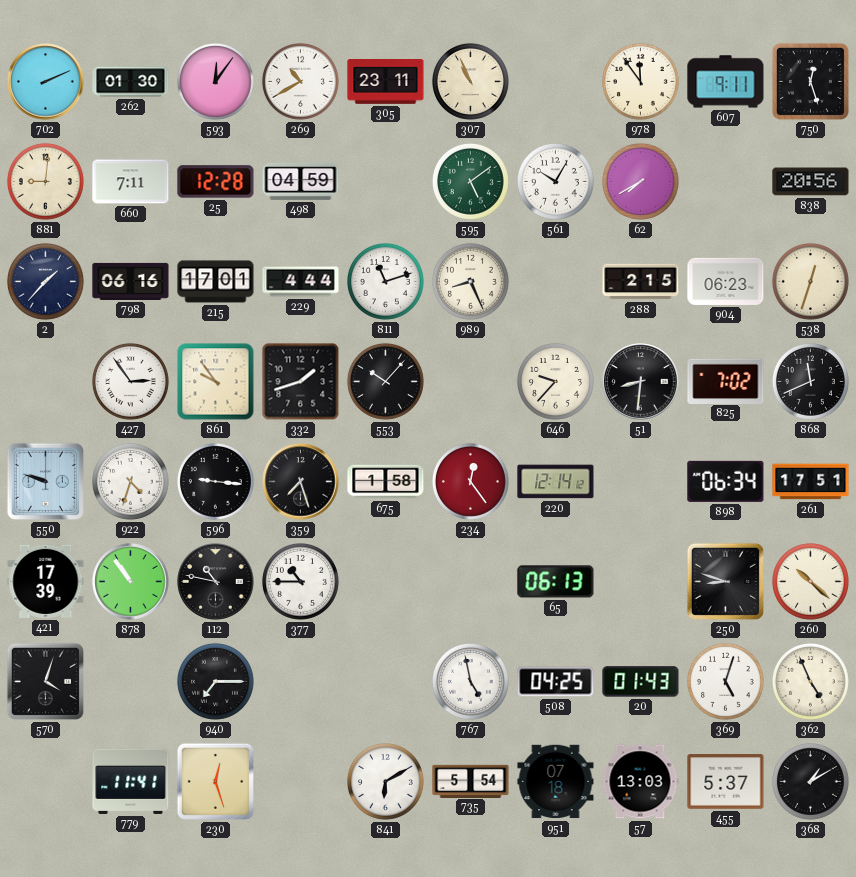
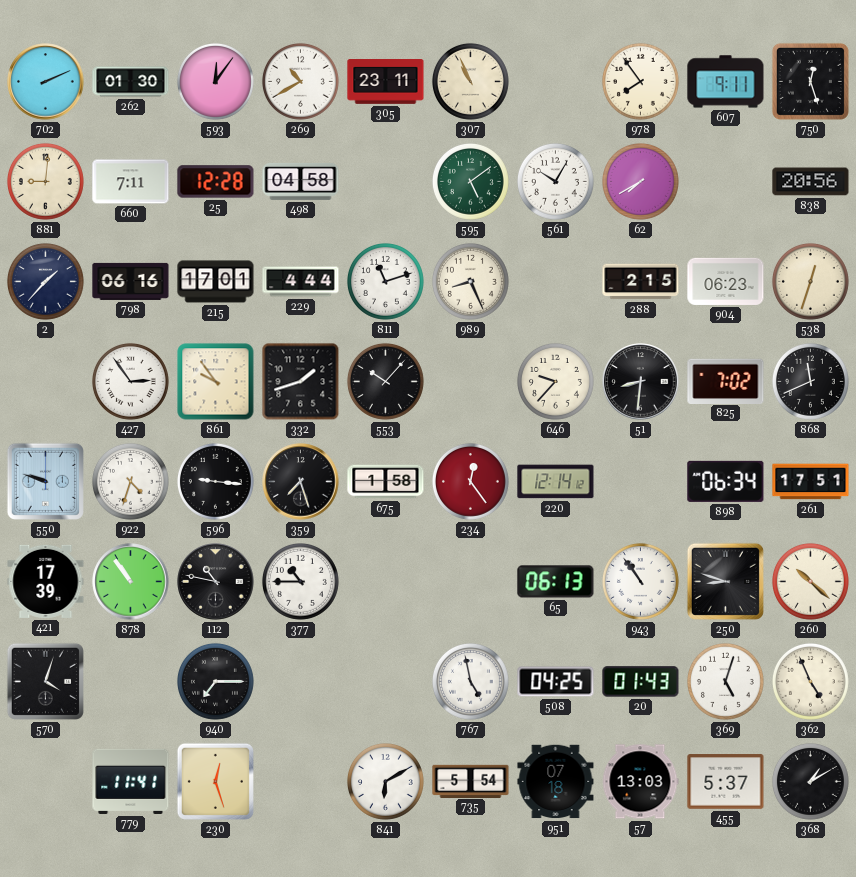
978: 11:54 -> 7:54 (640, 81)
498: 04:59 -> 04:58 (301, 181)
943: none -> 10:54 (640, 581)
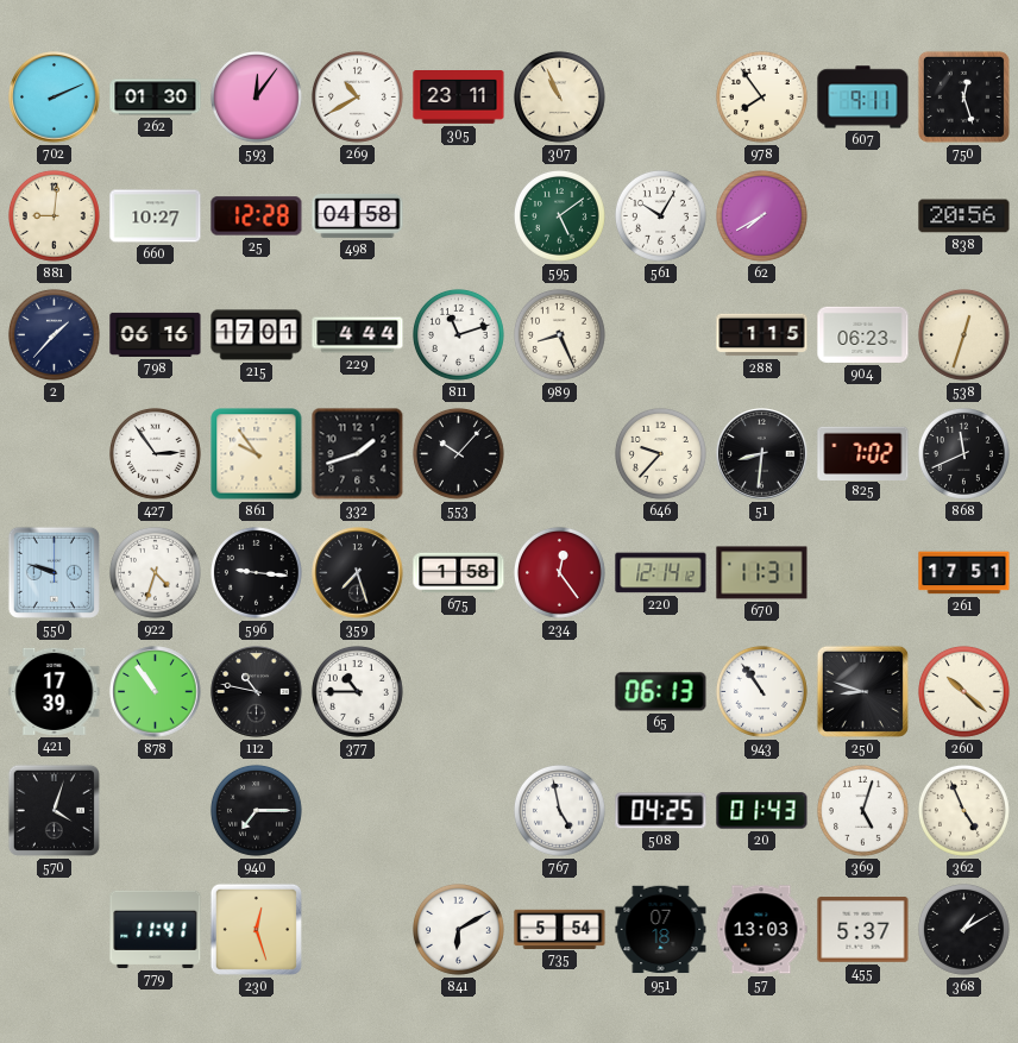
660: 7:11 -> 10:27 (156, 216)
288: 2:15 -> 1:15 (762, 335)
670: none -> 11:31 (762, 573)
898: 06:34 -> none (726, 481)
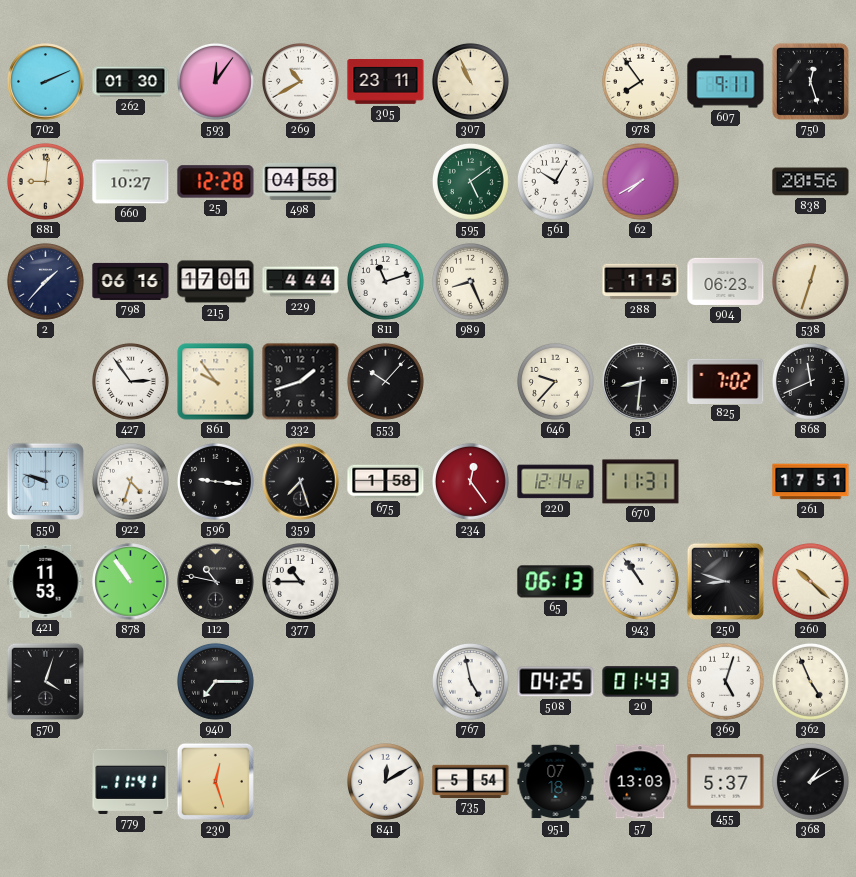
421: 17:39 -> 11:53 (46, 581)
841: 6:10 -> 12:10 (385, 781)
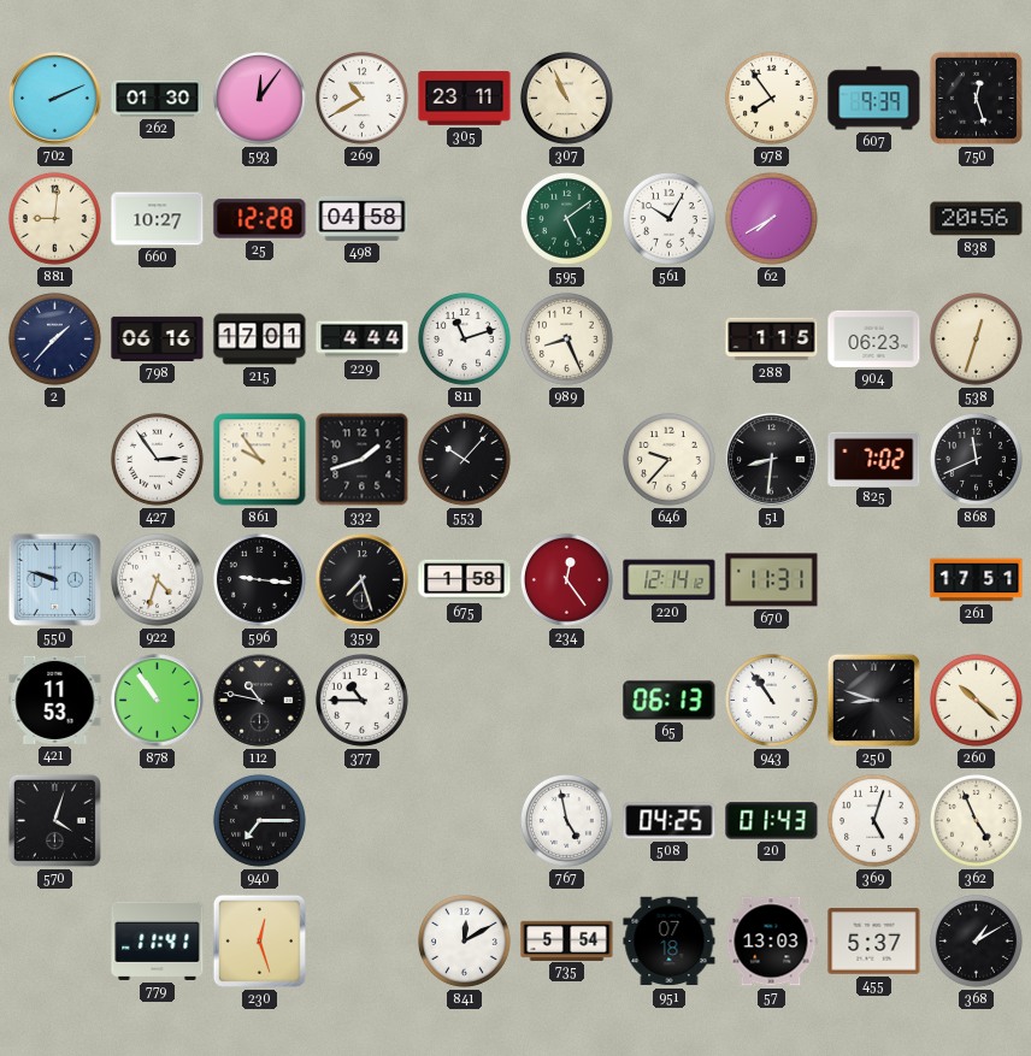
607: 9:11 -> 9:39 (874, 99)
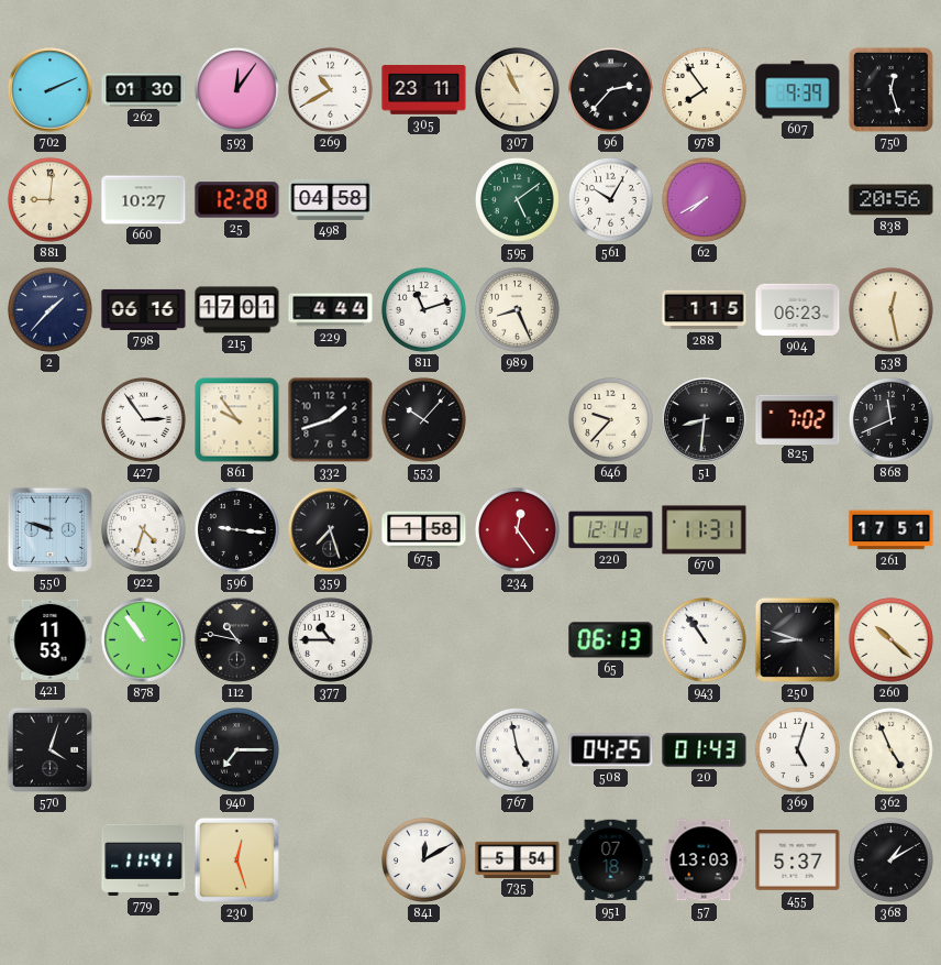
96: none -> 2:37 (610, 89)
538: 12:33 -> 12:28 (890, 309)
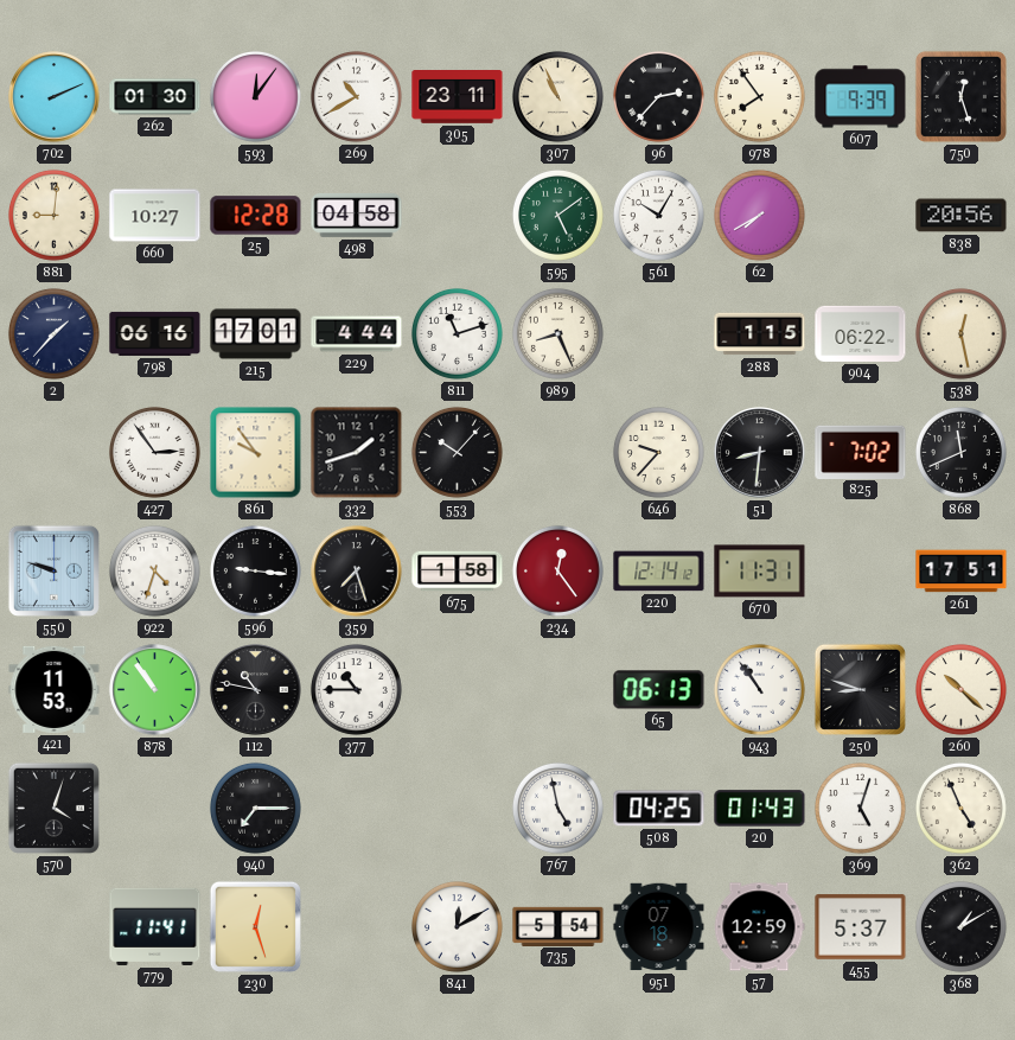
904: 06:23 -> 06:22 (861, 333)
57: 13:03 -> 12:59 (759, 927)
